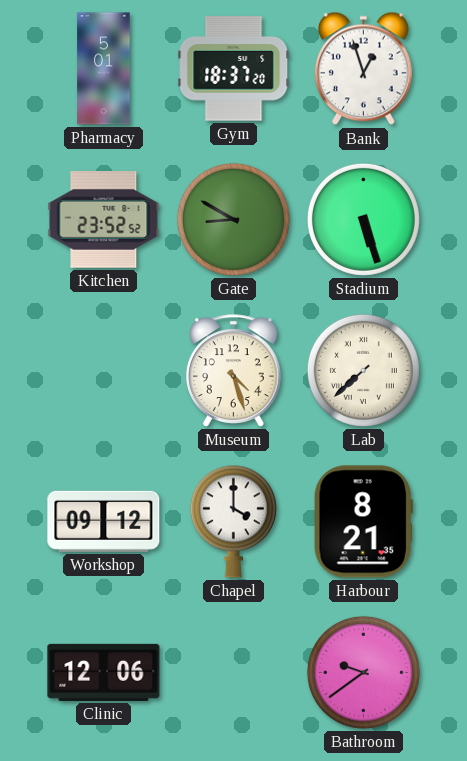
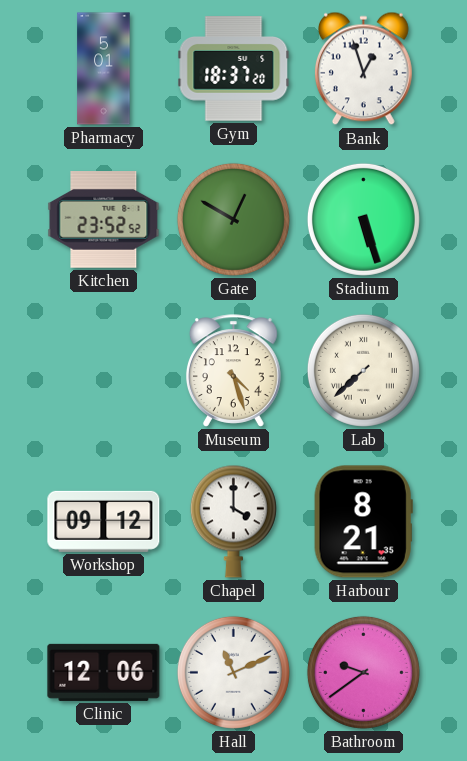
Gate: 8:50 -> 12:50 (233, 219)
Hall: none -> 11:11 (233, 672)
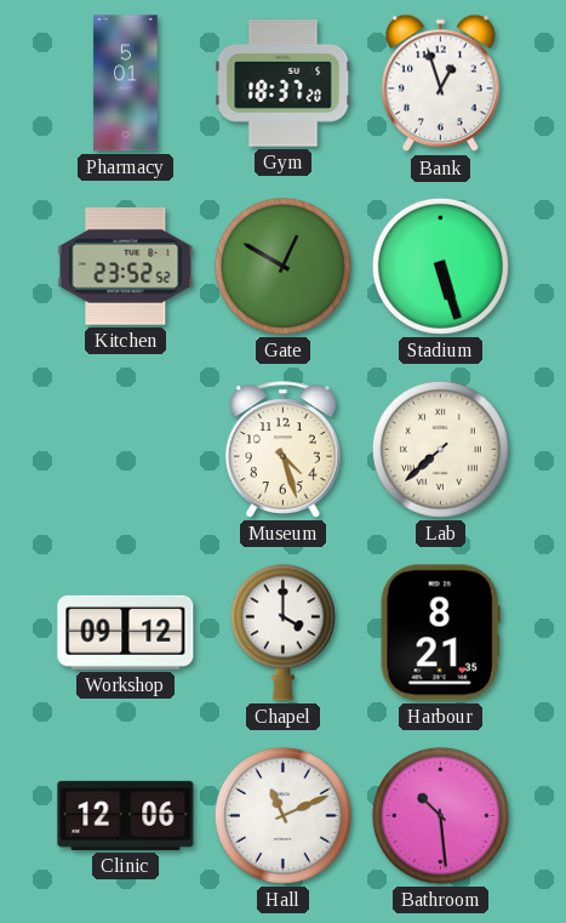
Bathroom: 9:39 -> 10:29 (440, 815)
